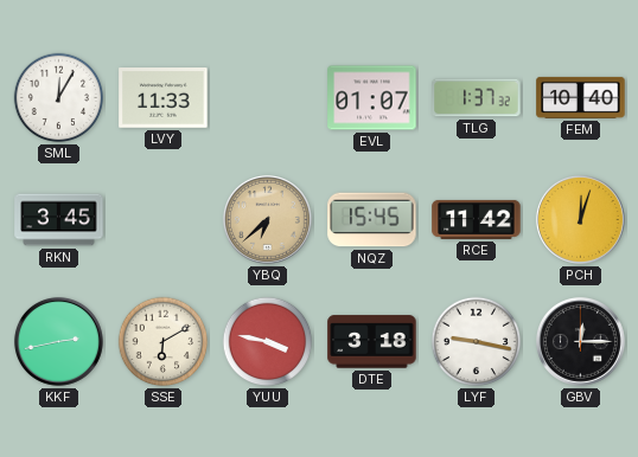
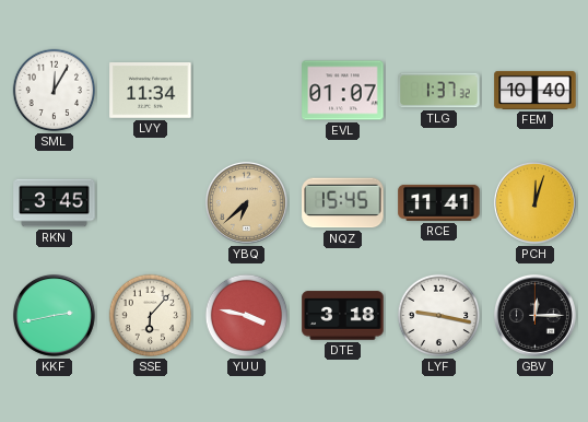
LVY: 11:33 -> 11:34 (151, 91)
RCE: 11:42 -> 11:41 (439, 202)
SSE: 6:10 -> 6:07 (151, 316)
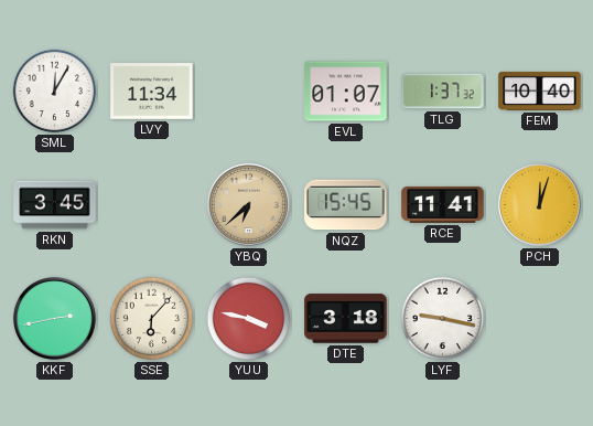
GBV: 12:15 -> none (534, 315)
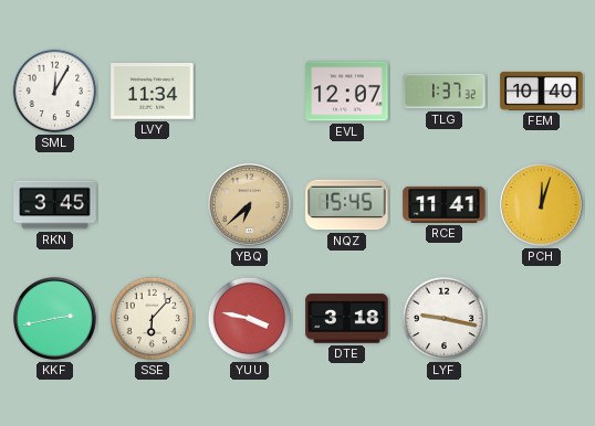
EVL: 01:07 -> 12:07 (347, 92)
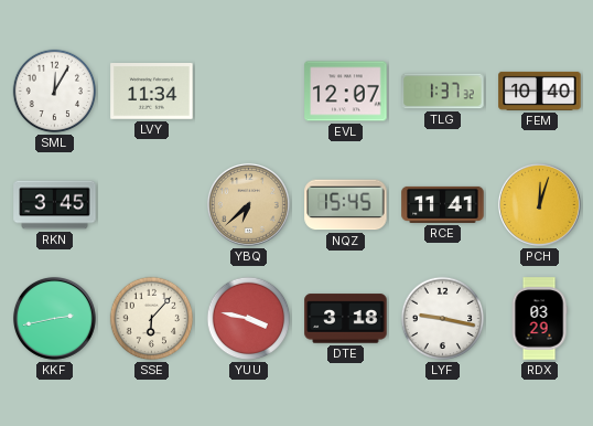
RDX: none -> 03:29 (539, 319)
